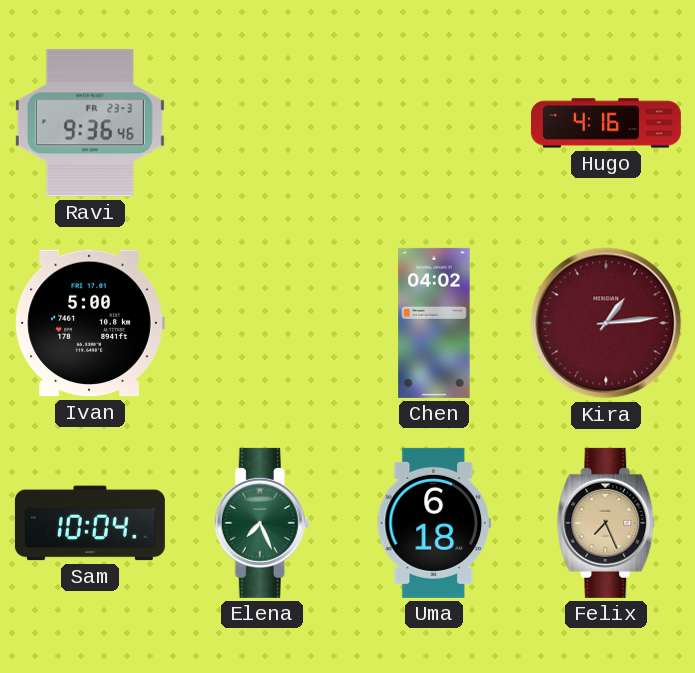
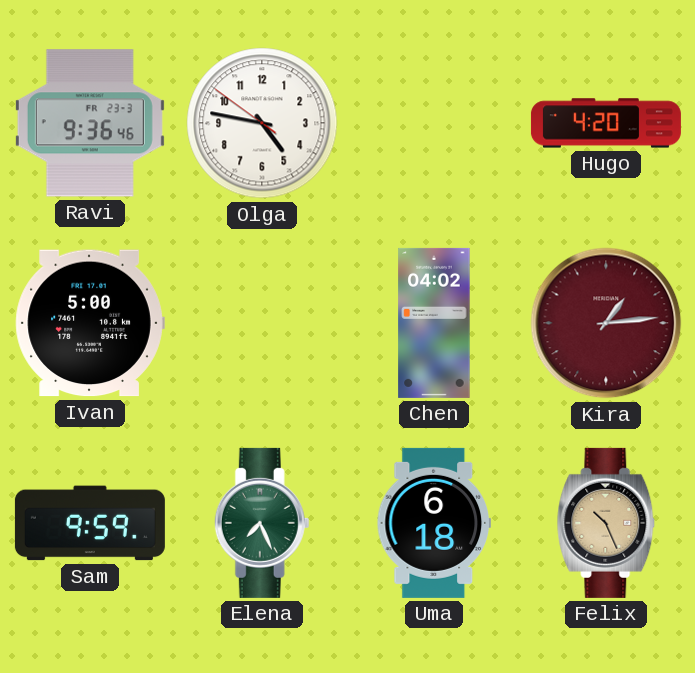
Olga: none -> 4:46 (262, 123)
Hugo: 4:16 -> 4:20 (606, 123)
Sam: 10:04 -> 9:59 (90, 523)
Felix: 7:26 -> 10:26 (606, 523)
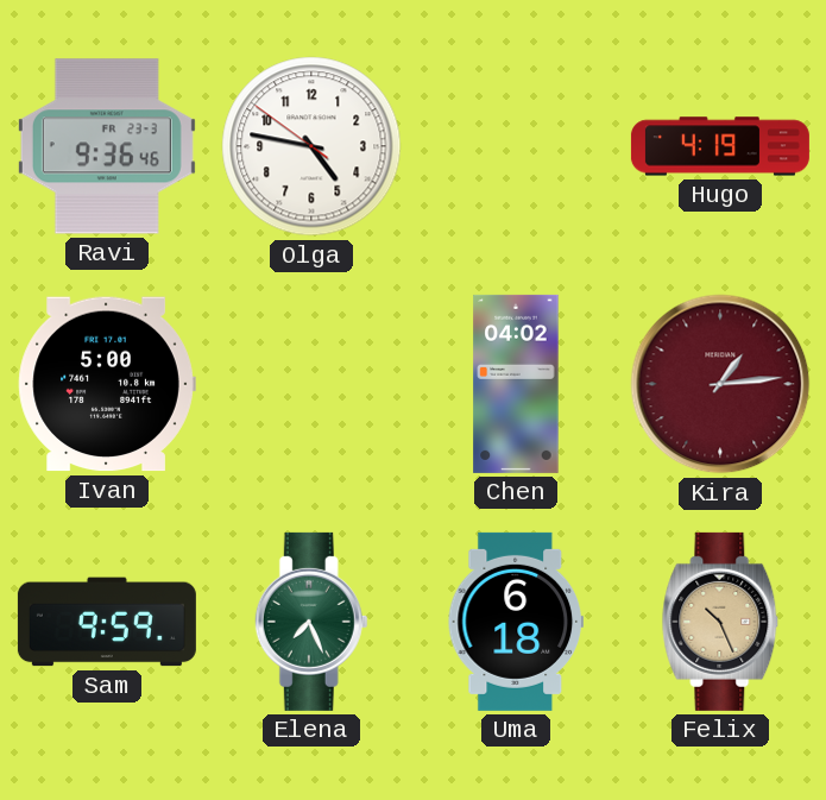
Hugo: 4:20 -> 4:19 (720, 146)
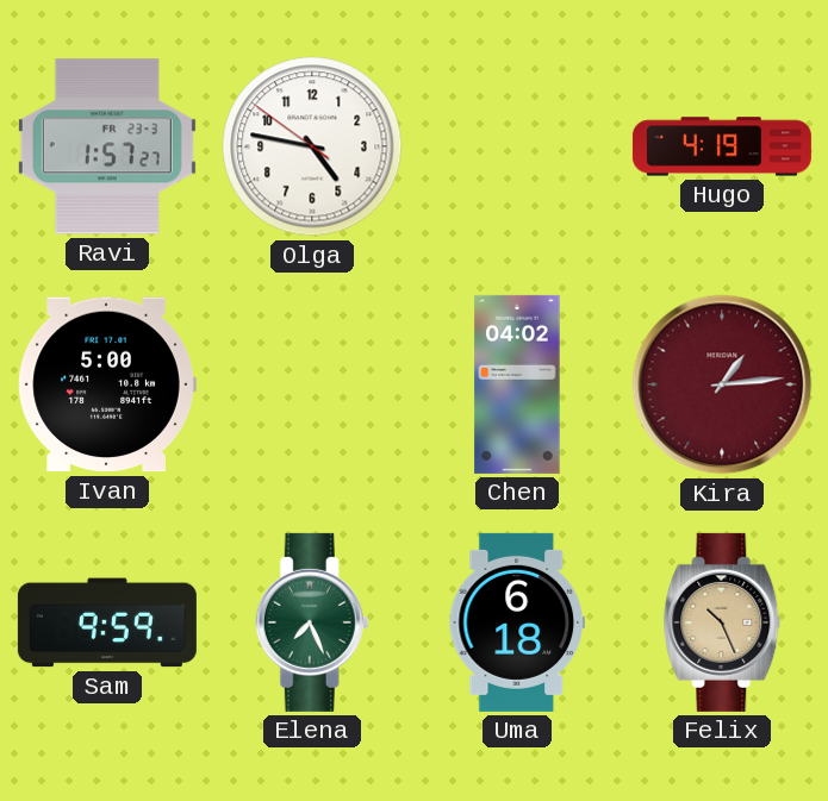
Ravi: 9:36 -> 1:57 (107, 146)
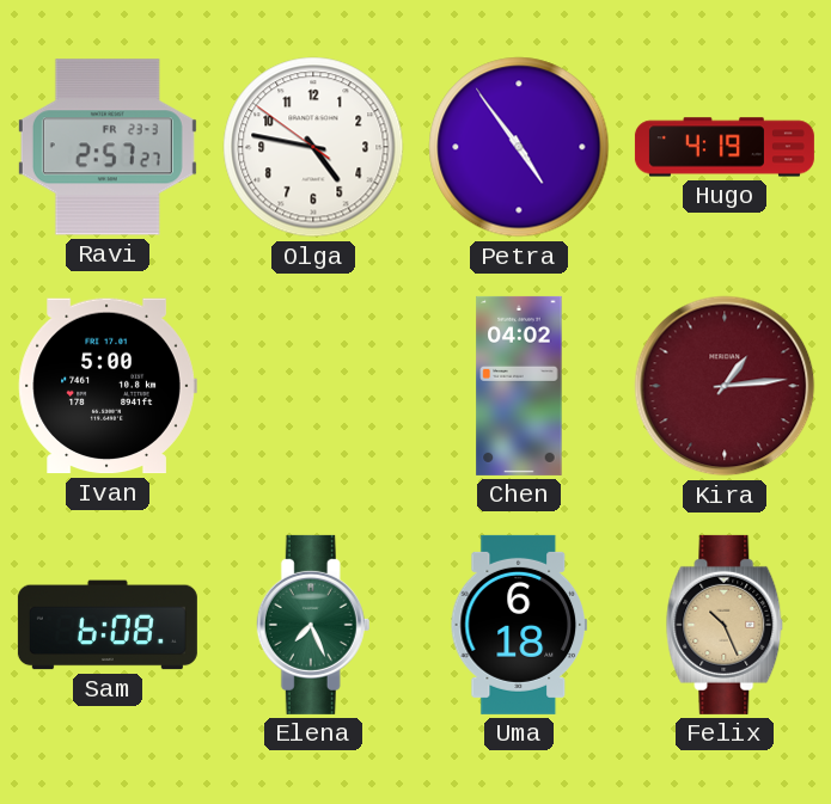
Ravi: 1:57 -> 2:57 (108, 147)
Petra: none -> 4:53 (519, 147)
Sam: 9:59 -> 6:08 (108, 625)
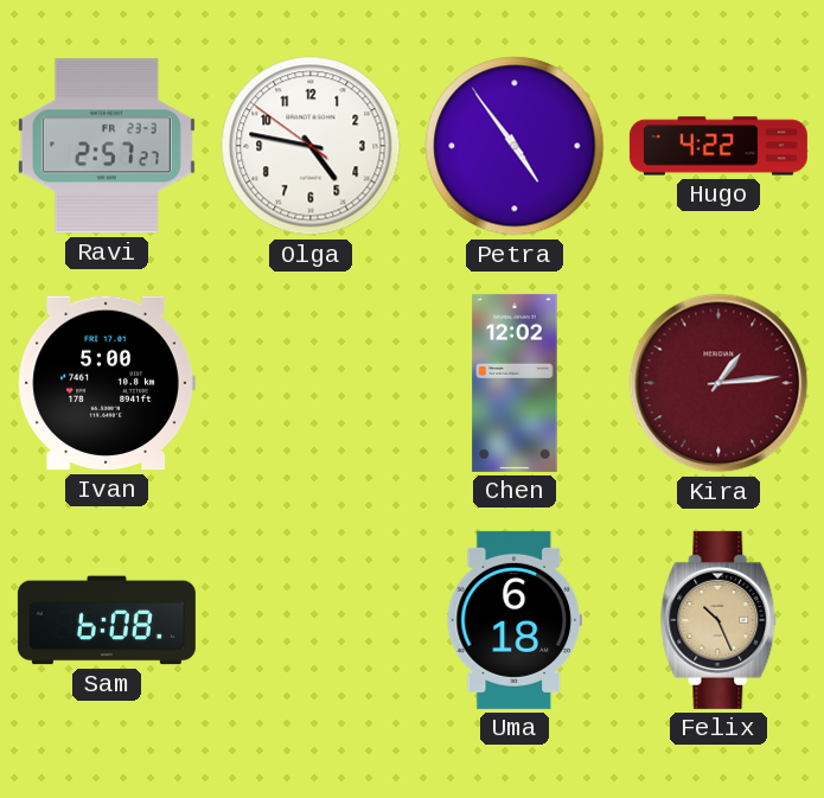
Hugo: 4:19 -> 4:22 (718, 146)
Chen: 04:02 -> 12:02 (515, 383)
Elena: 7:26 -> none (313, 625)
